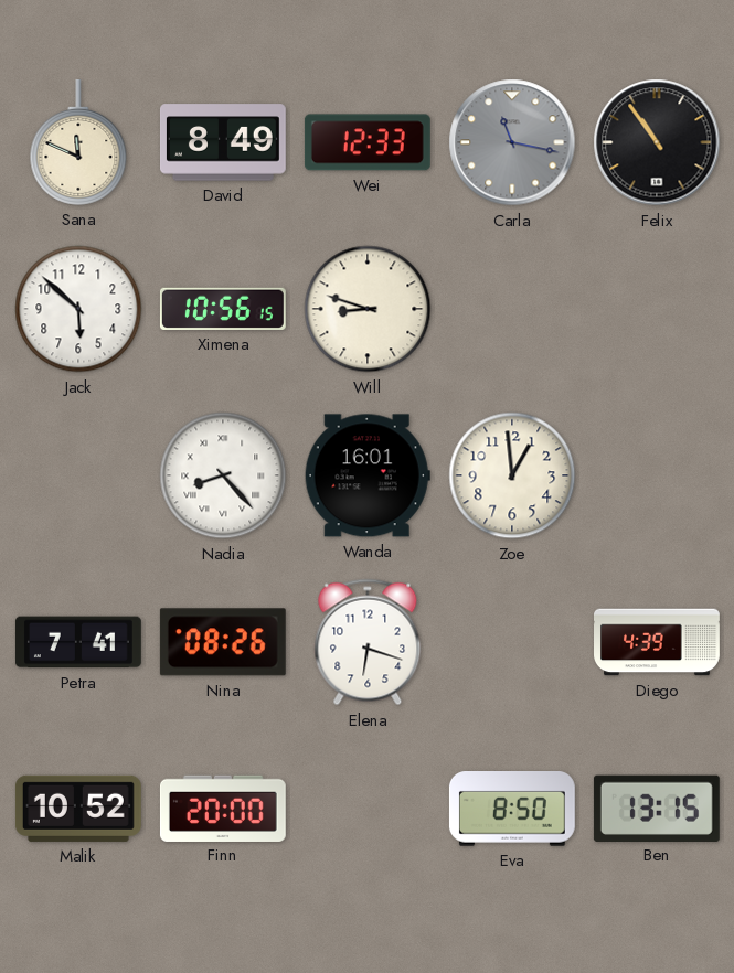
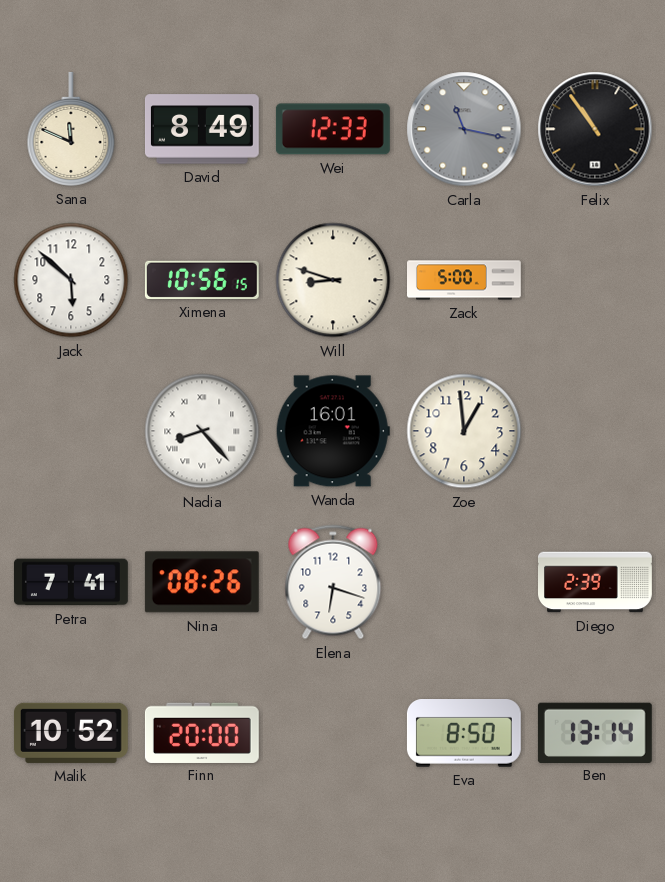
Zack: none -> 5:00 (465, 280)
Diego: 4:39 -> 2:39 (596, 582)
Ben: 13:15 -> 13:14 (595, 732)
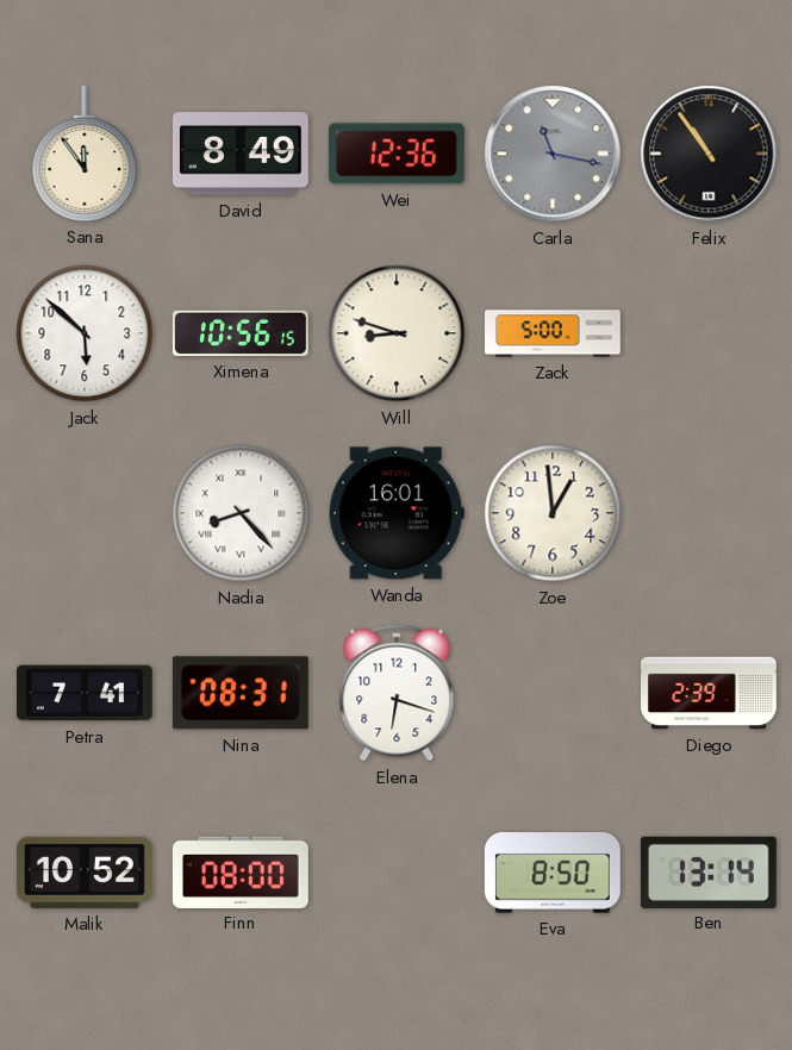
Sana: 11:49 -> 11:54 (85, 154)
Wei: 12:33 -> 12:36 (397, 154)
Nina: 08:26 -> 08:31 (241, 693)
Finn: 20:00 -> 08:00 (241, 871)
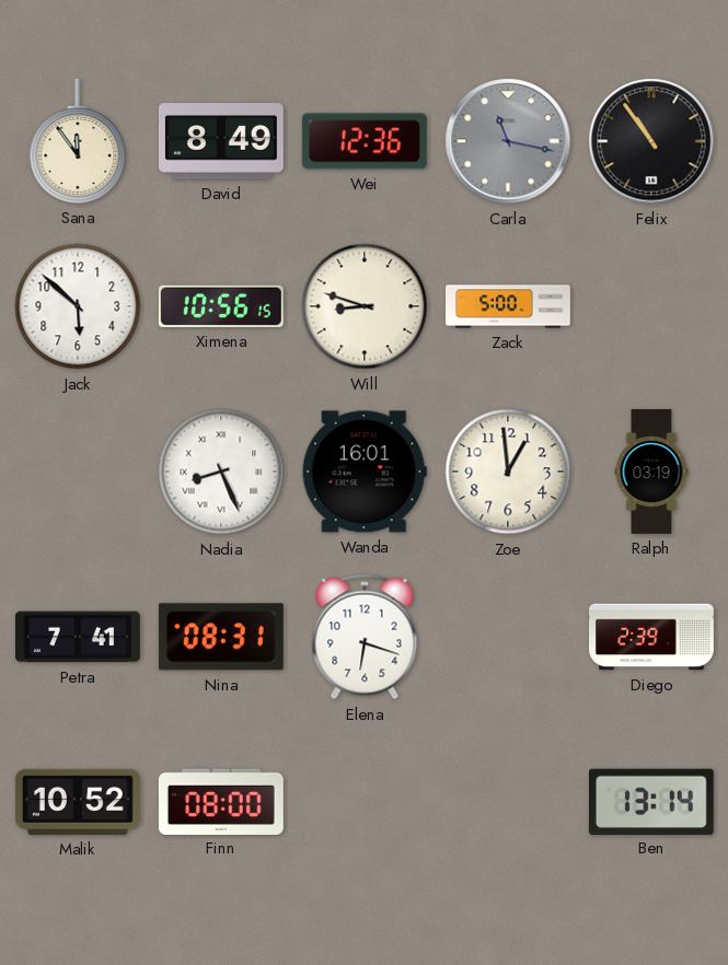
Nadia: 8:23 -> 8:26 (221, 472)
Ralph: none -> 03:19 (651, 473)
Eva: 8:50 -> none (553, 873)
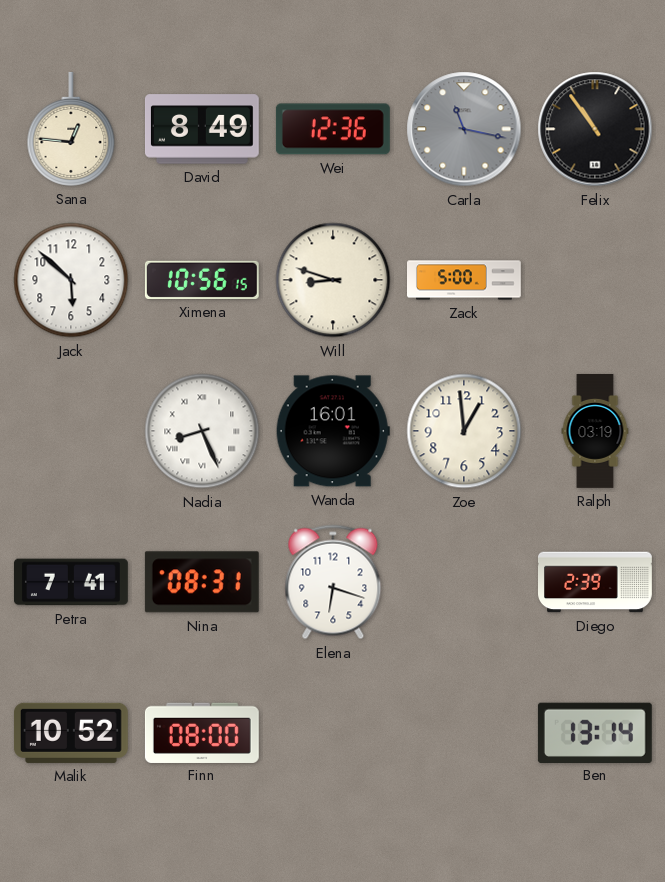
Sana: 11:54 -> 12:46 (71, 129)
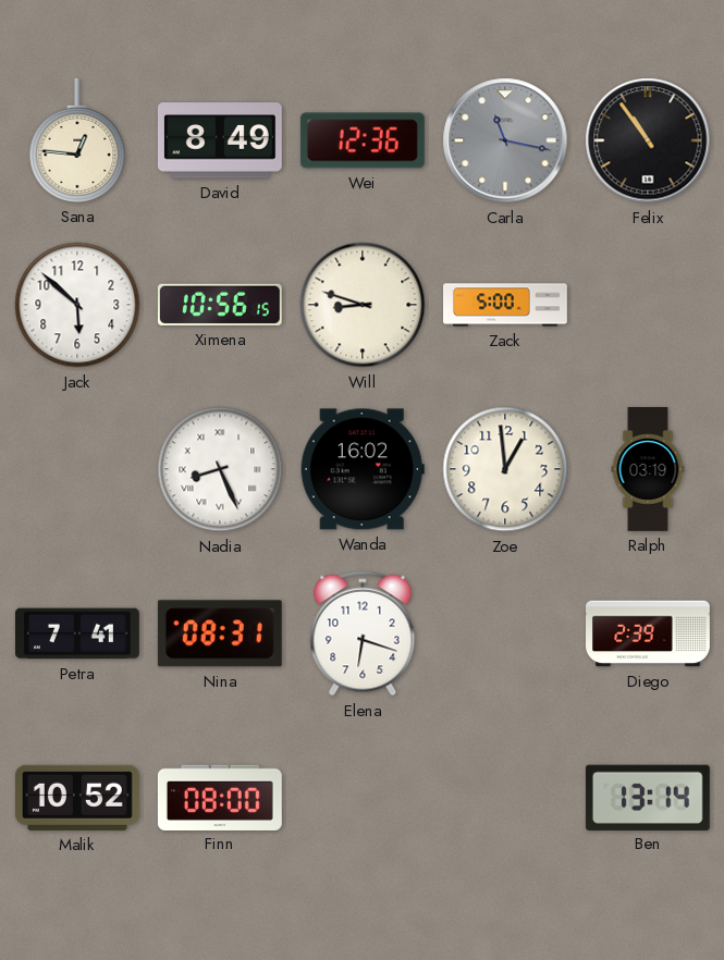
Wanda: 16:01 -> 16:02 (363, 469)
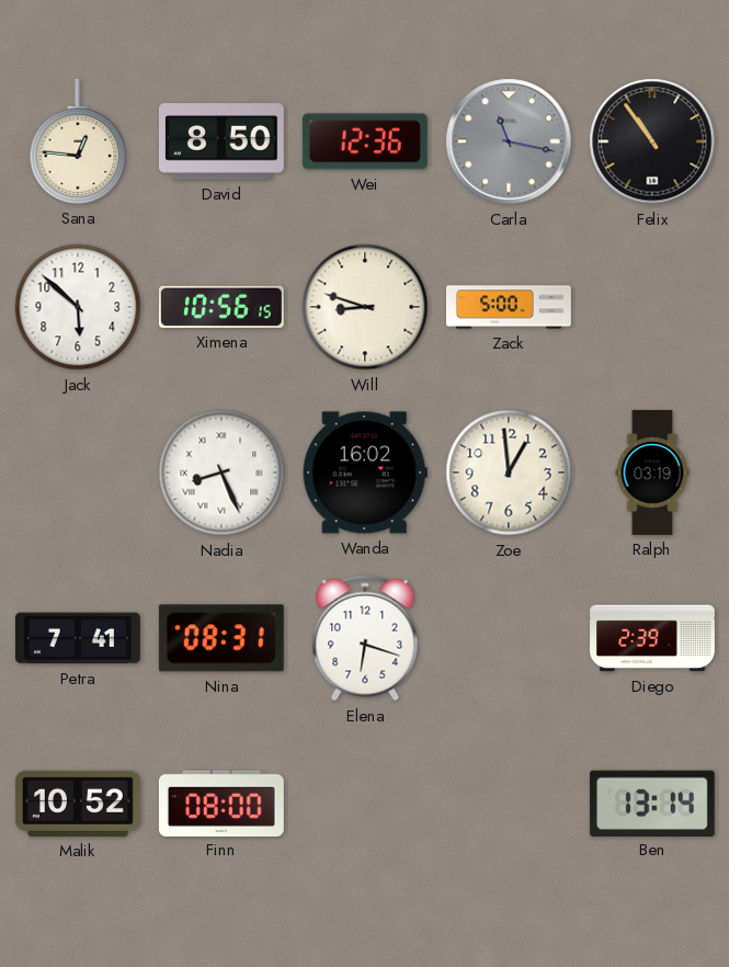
David: 8:49 -> 8:50 (221, 141)
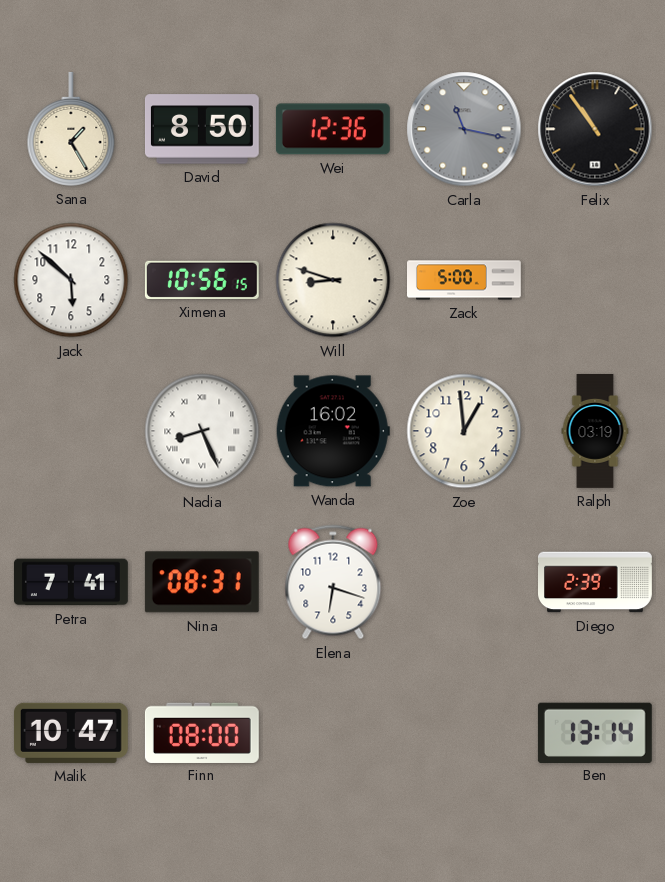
Sana: 12:46 -> 1:25 (71, 129)
Malik: 10:52 -> 10:47 (71, 733)
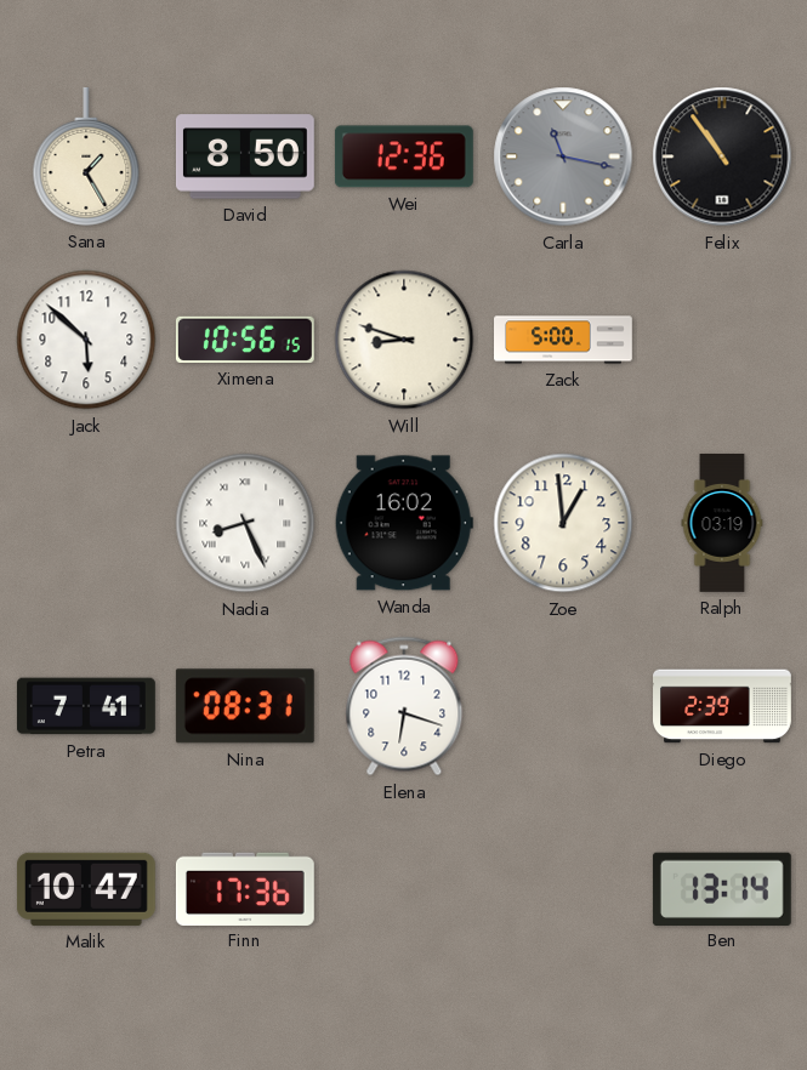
Finn: 08:00 -> 17:36 (245, 888)
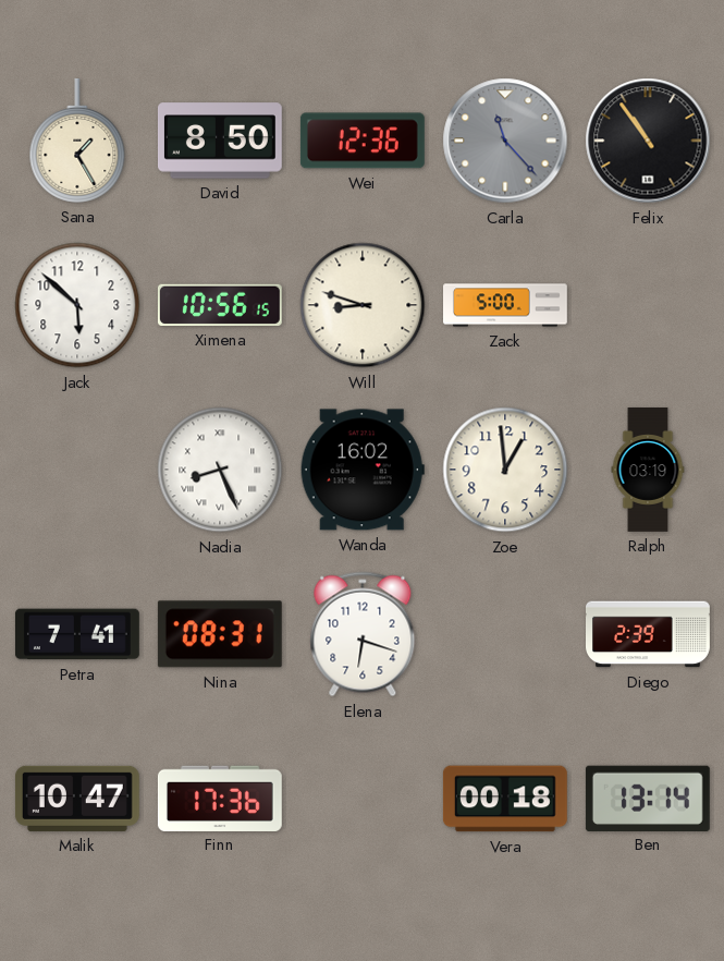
Carla: 11:17 -> 11:23 (505, 141)
Vera: none -> 00:18 (505, 799)
